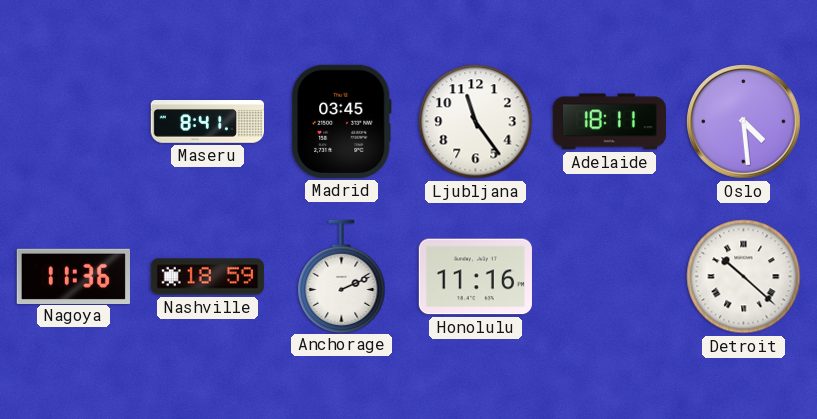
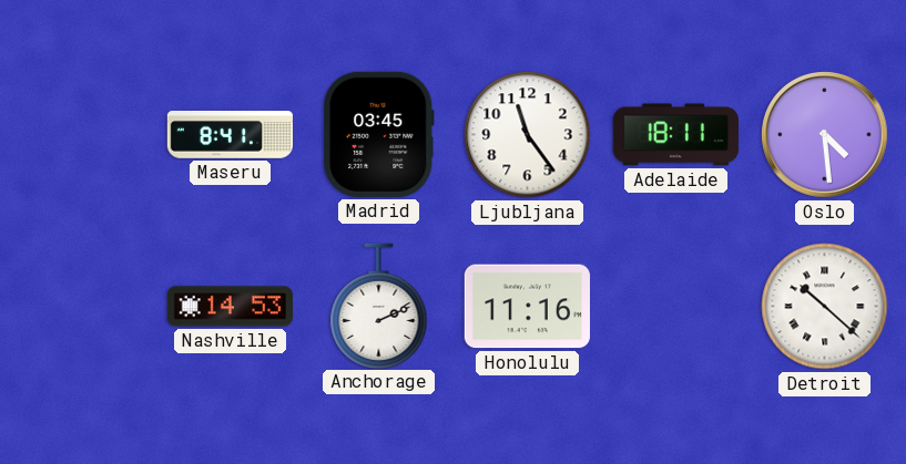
Nagoya: 11:36 -> none (73, 276)
Nashville: 18:59 -> 14:53 (230, 307)
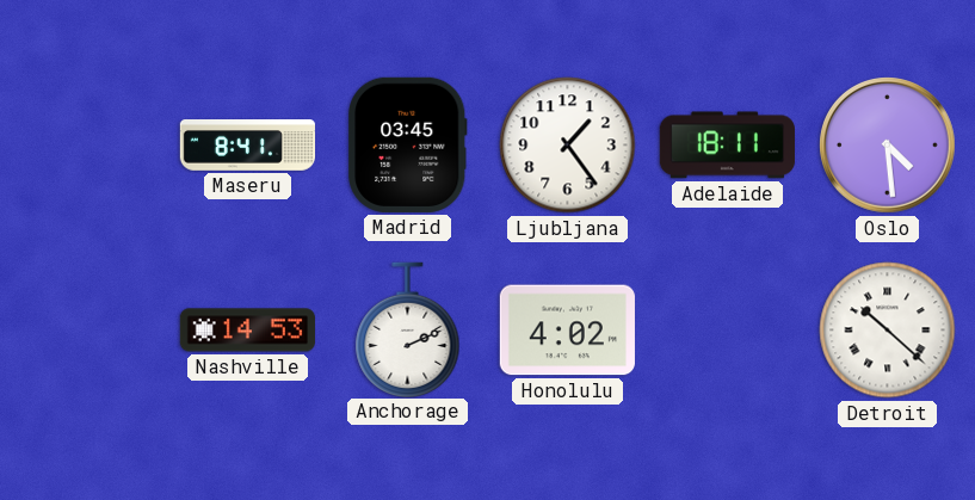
Ljubljana: 11:24 -> 1:24 (568, 146)
Honolulu: 11:16 -> 4:02 (567, 331)
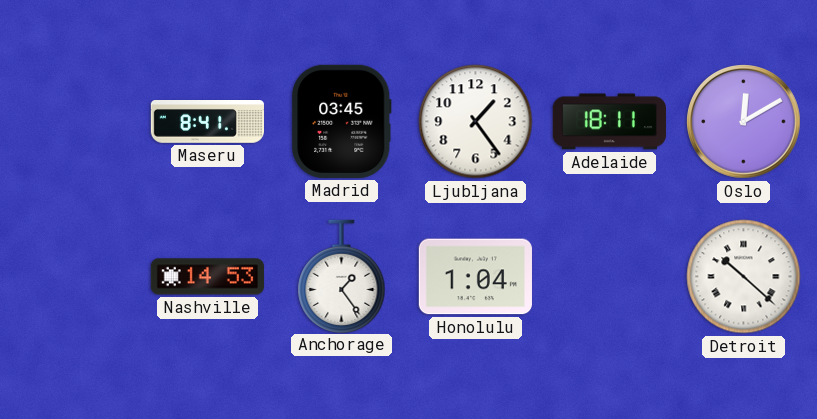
Oslo: 4:29 -> 12:10 (744, 122)
Anchorage: 2:11 -> 1:24 (342, 276)
Honolulu: 4:02 -> 1:04 (475, 277)
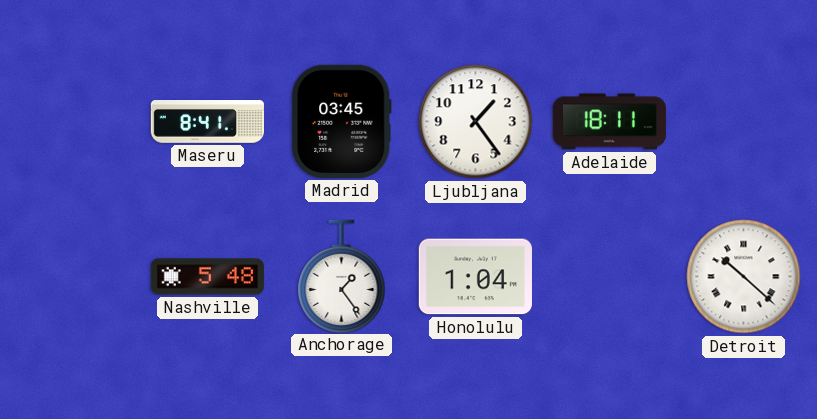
Oslo: 12:10 -> none (744, 122)
Nashville: 14:53 -> 5:48 (207, 277)
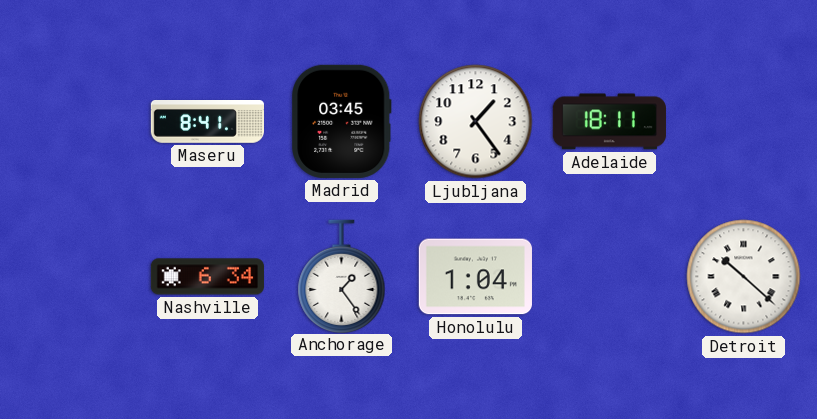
Nashville: 5:48 -> 6:34 (207, 277)
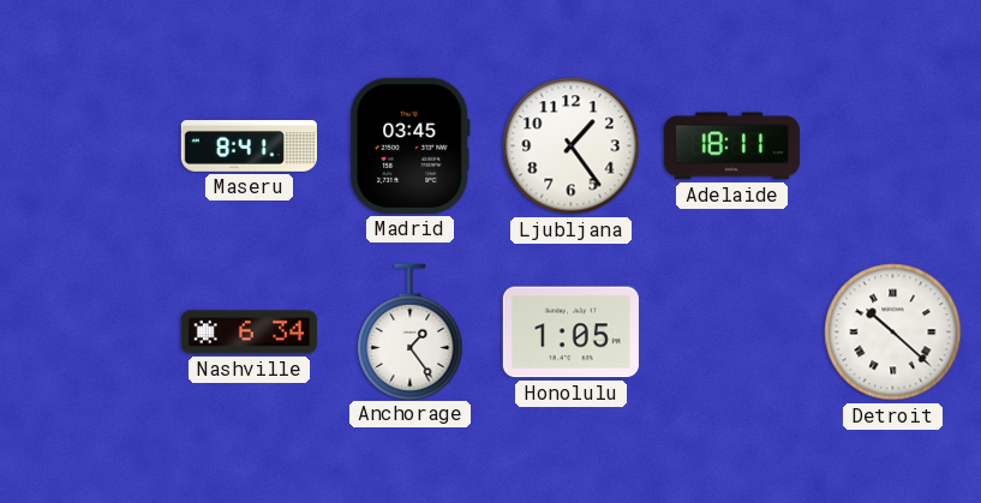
Honolulu: 1:04 -> 1:05 (570, 333)
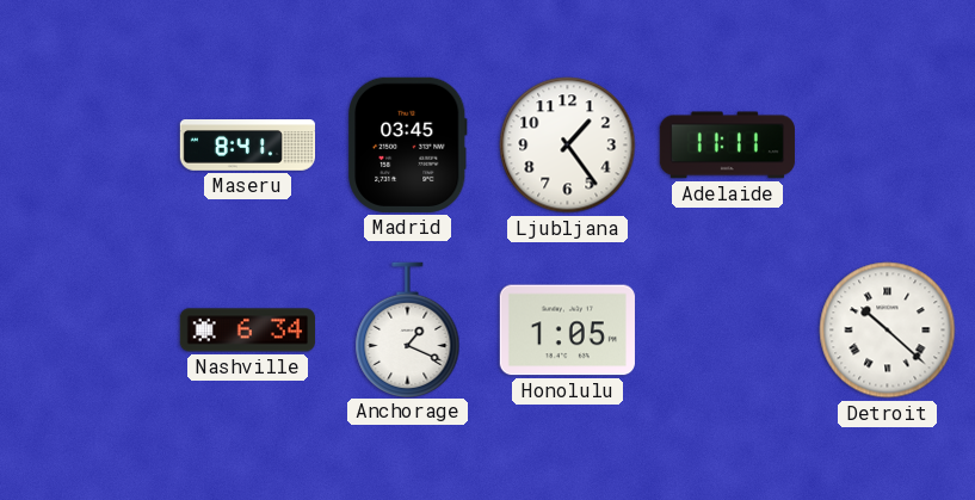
Adelaide: 18:11 -> 11:11 (727, 146)
Anchorage: 1:24 -> 1:19 (408, 329)
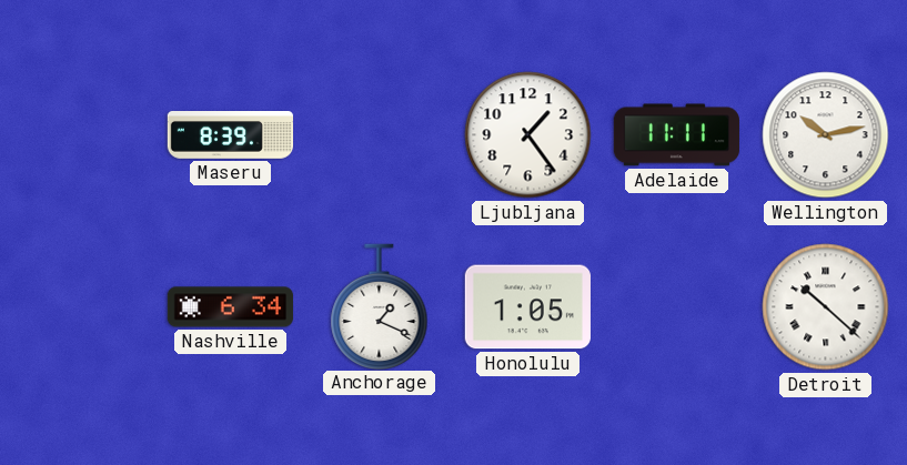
Maseru: 8:41 -> 8:39 (230, 135)
Madrid: 03:45 -> none (408, 144)
Wellington: none -> 10:13 (826, 135)
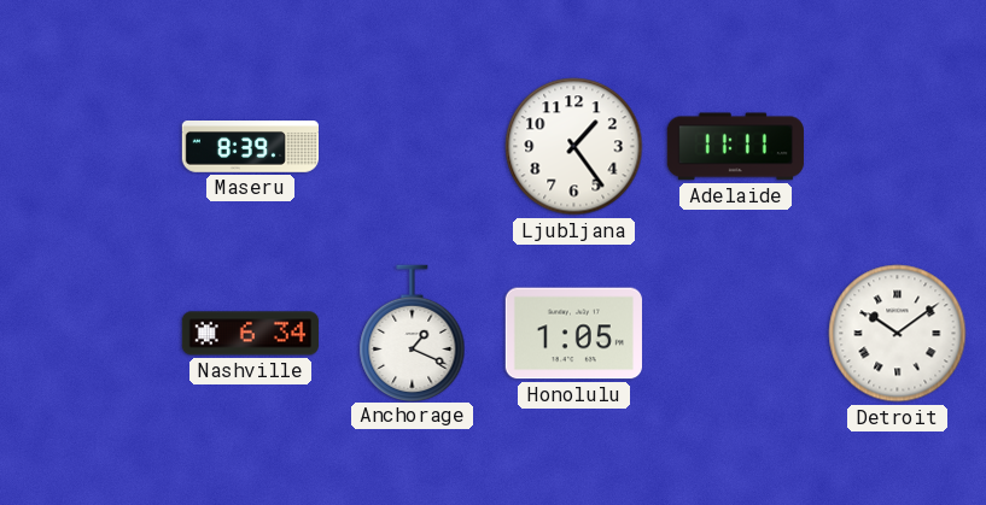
Wellington: 10:13 -> none (826, 135)
Detroit: 10:22 -> 10:09 (898, 334)
